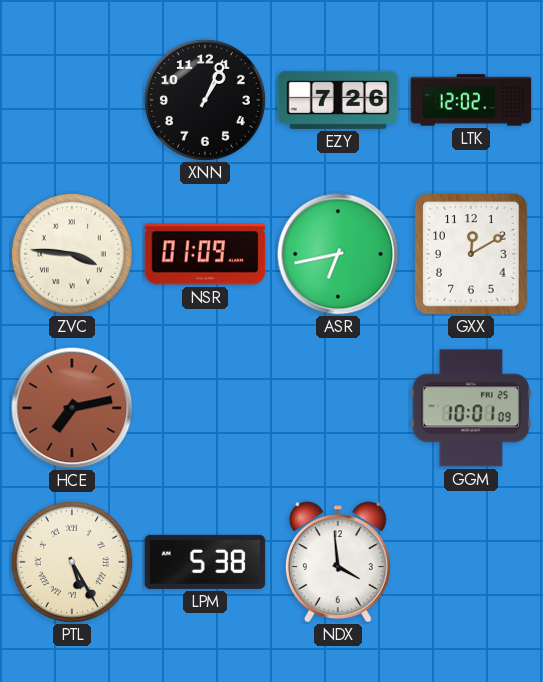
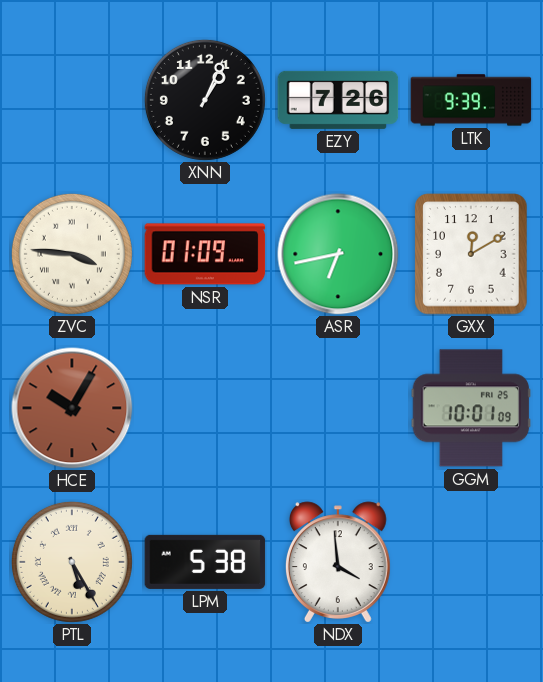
LTK: 12:02 -> 9:39 (471, 100)
HCE: 7:13 -> 10:05 (72, 408)
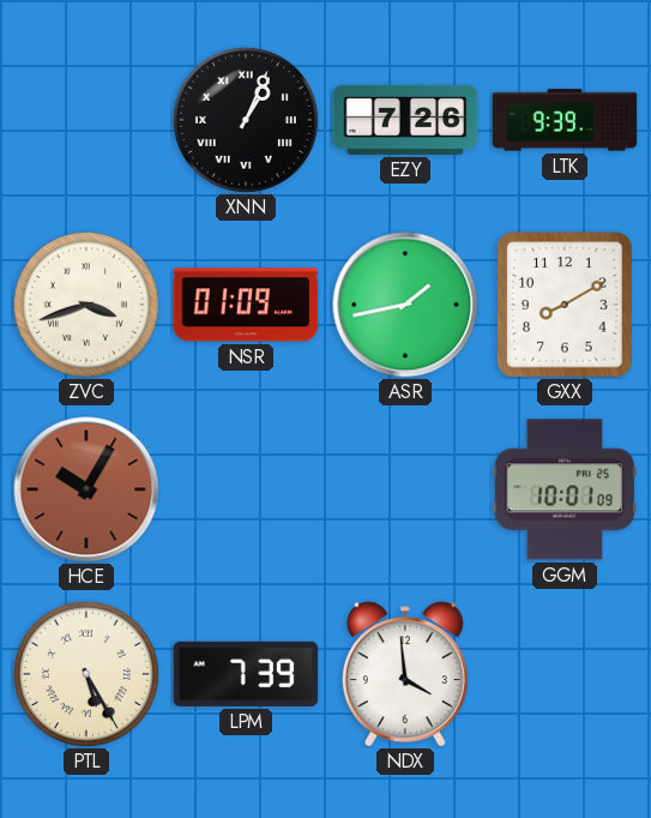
XNN numerals: Arabic -> Roman (246, 120)
ZVC: 3:46 -> 3:42 (86, 305)
ASR: 6:43 -> 1:43 (405, 305)
GXX: 12:10 -> 8:10 (565, 305)
LPM: 5:38 -> 7:39 (246, 674)
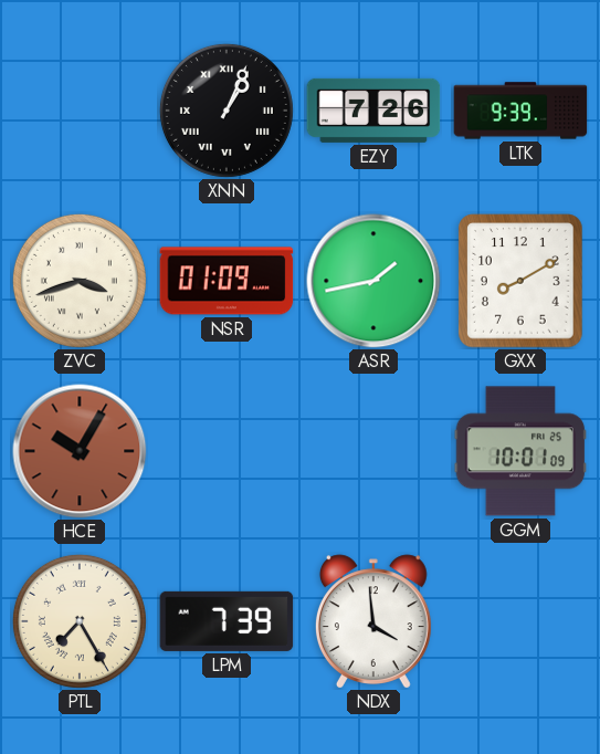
PTL: 5:25 -> 7:25 (80, 621)
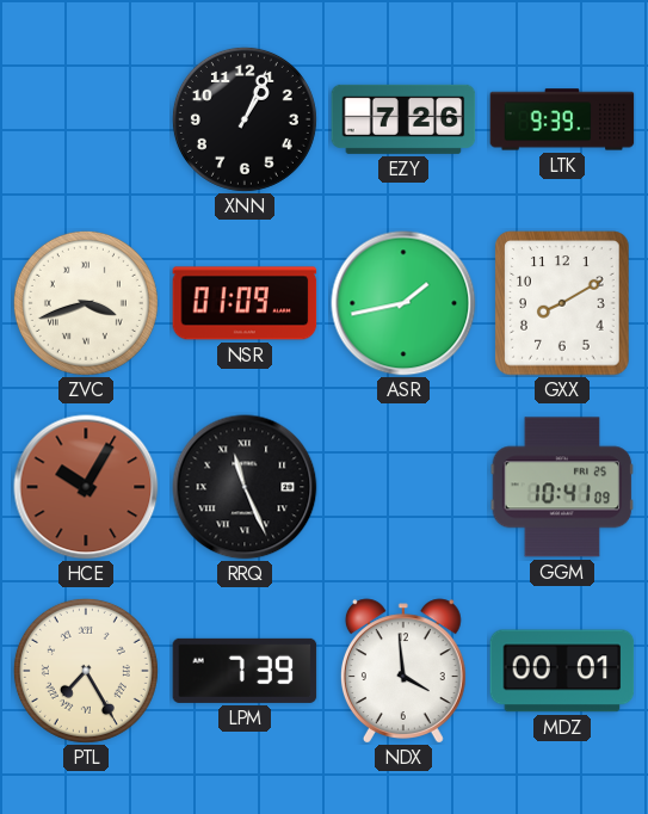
XNN numerals: Roman -> Arabic (245, 119)
RRQ: none -> 11:26 (245, 487)
GGM: 10:01 -> 10:41 (562, 487)
MDZ: none -> 00:01 (562, 671)
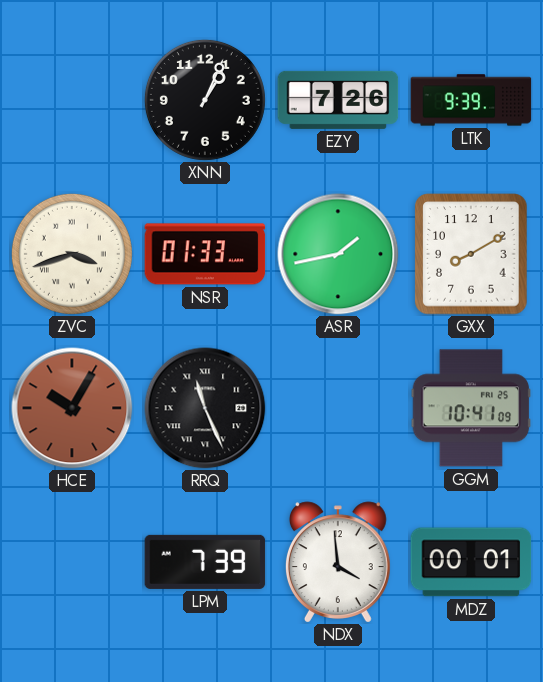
NSR: 01:09 -> 01:33 (205, 254)
PTL: 7:25 -> none (86, 671)
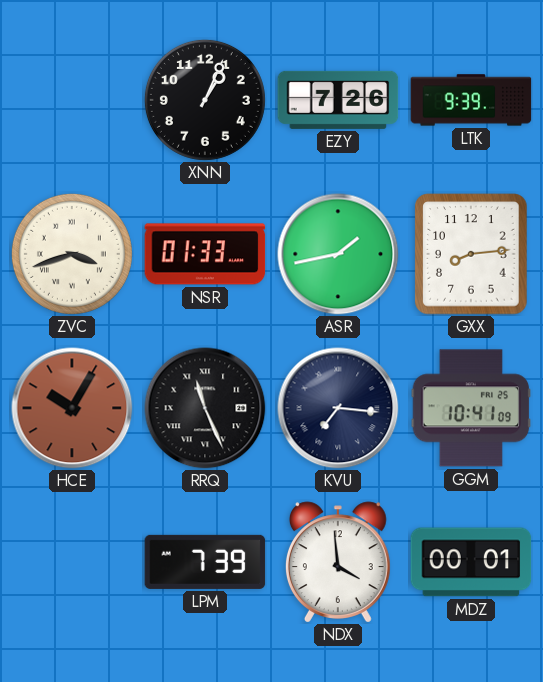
GXX: 8:10 -> 8:14 (471, 254)
KVU: none -> 7:16 (338, 408)
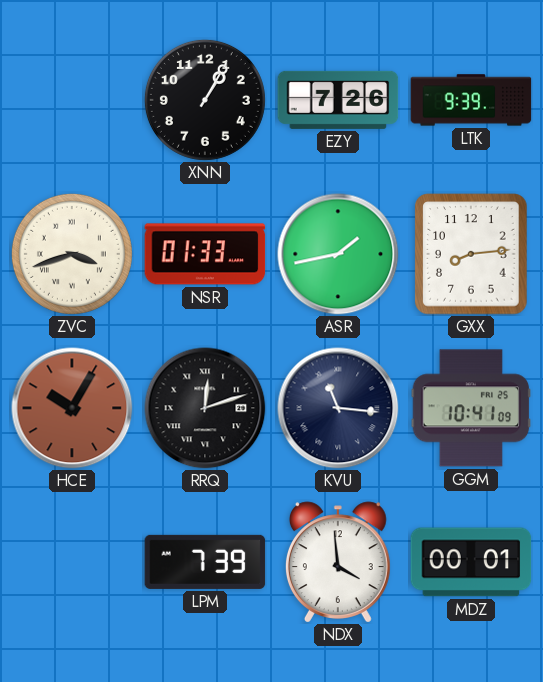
XNN: 1:04 -> 1:05 (205, 100)
RRQ: 11:26 -> 12:12 (205, 408)
KVU: 7:16 -> 11:16 (338, 408)
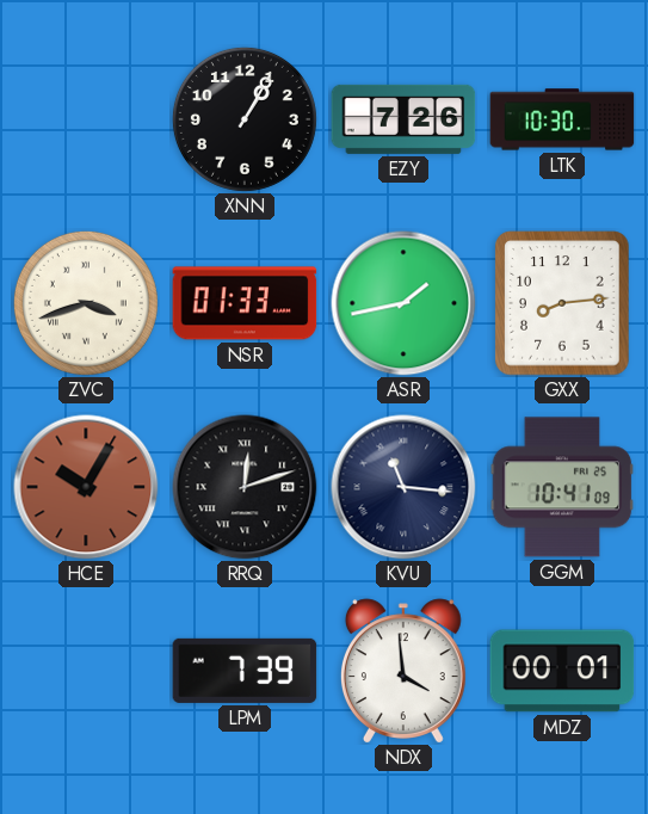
LTK: 9:39 -> 10:30 (562, 119)
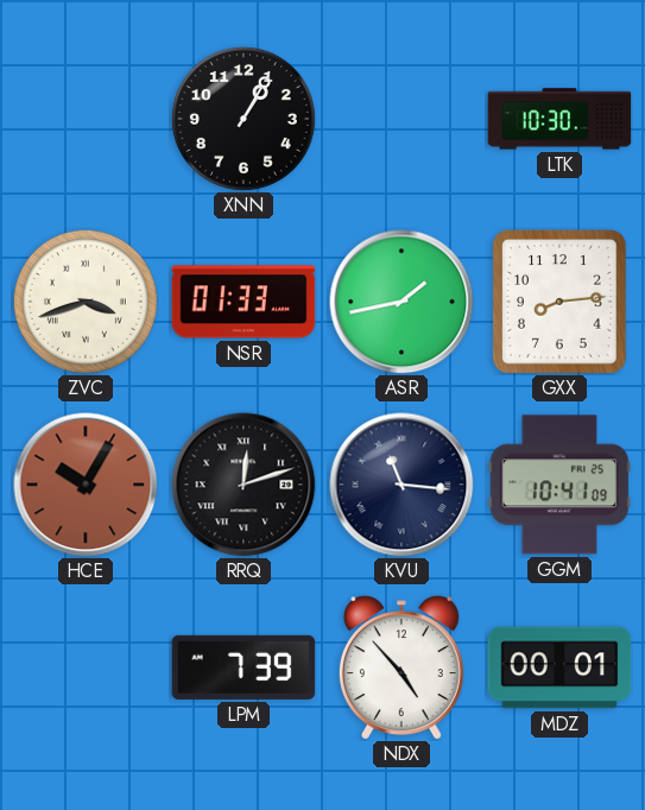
EZY: 7:26 -> none (403, 119)
NDX: 3:59 -> 4:53 (401, 667)
